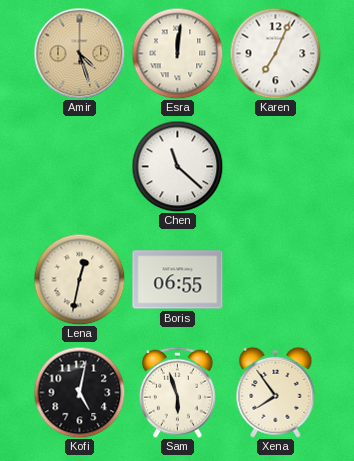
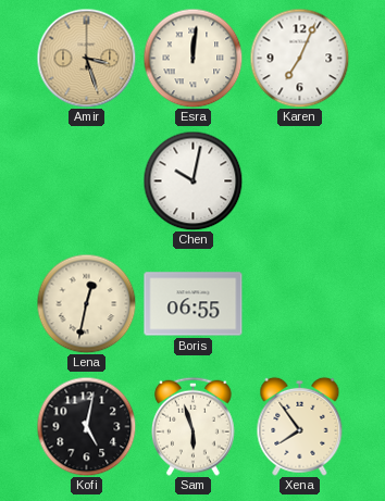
Amir: 4:27 -> 3:27 (86, 58)
Chen: 11:22 -> 10:02 (192, 180)
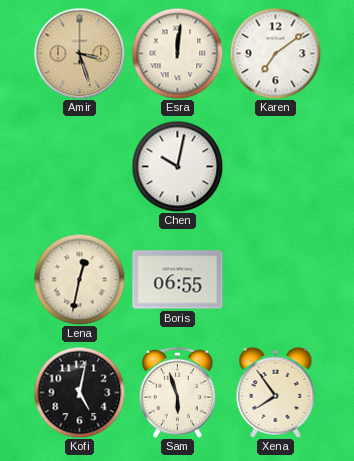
Karen: 7:04 -> 7:09 (275, 53)
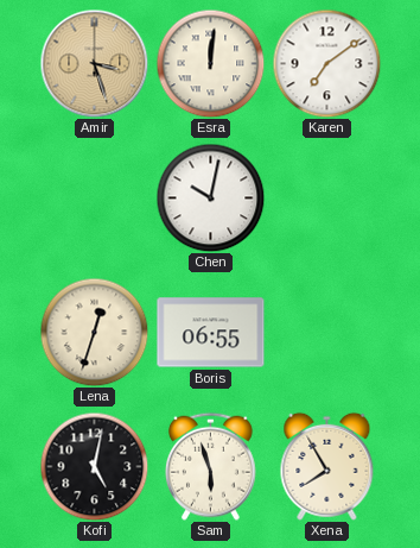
Lena: 12:32 -> 12:33 (94, 332)
Xena: 7:54 -> 7:55 (327, 466)
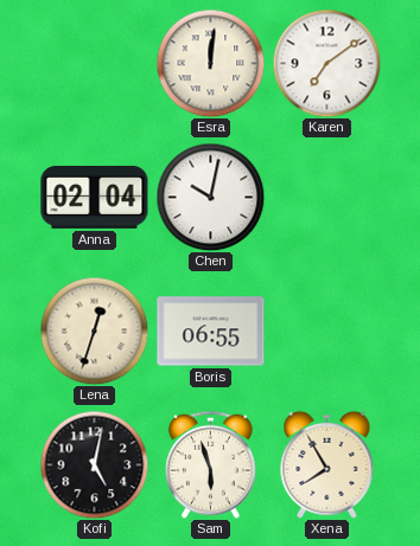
Amir: 3:27 -> none (94, 63)
Anna: none -> 02:04 (95, 198)
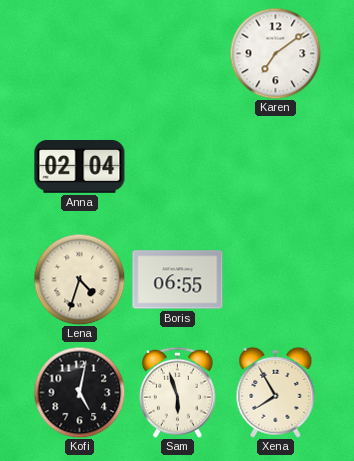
Esra: 12:01 -> none (210, 63)
Chen: 10:02 -> none (210, 197)
Lena: 12:33 -> 4:33 (79, 279)
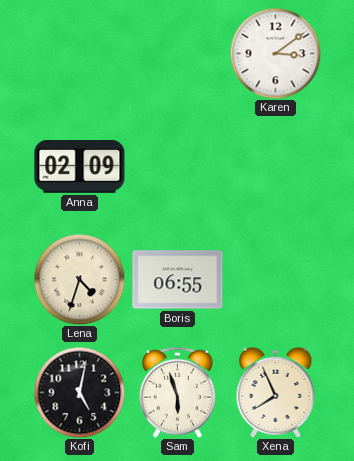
Karen: 7:09 -> 3:09 (275, 53)
Anna: 02:04 -> 02:09 (80, 167)
Xena: 7:55 -> 7:56 (276, 392)
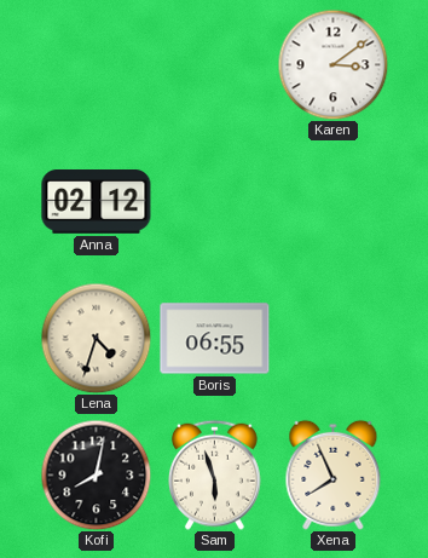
Anna: 02:09 -> 02:12 (97, 202)
Kofi: 5:02 -> 8:02 (96, 474)
